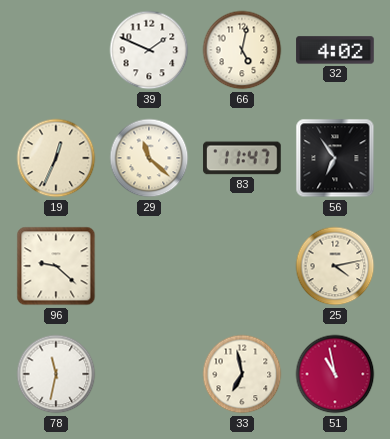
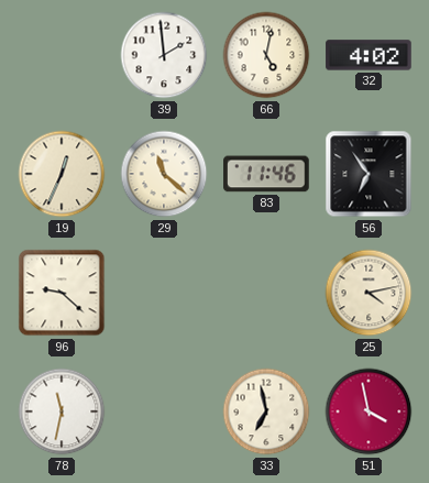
39: 1:49 -> 1:59 (164, 55)
83: 11:47 -> 11:46 (266, 174)
51: 10:58 -> 3:58 (369, 411)
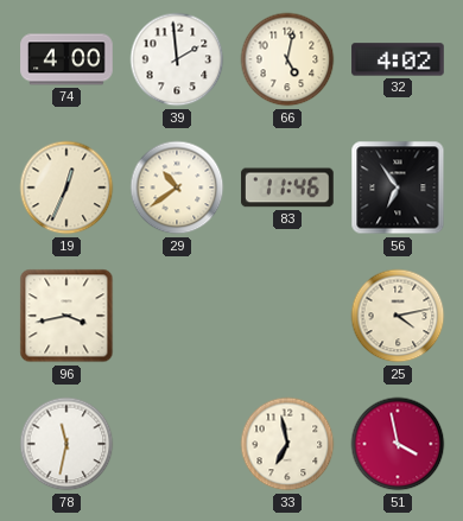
74: none -> 4:00 (66, 59)
29: 11:22 -> 10:39 (177, 188)
96: 9:22 -> 3:43 (66, 316)
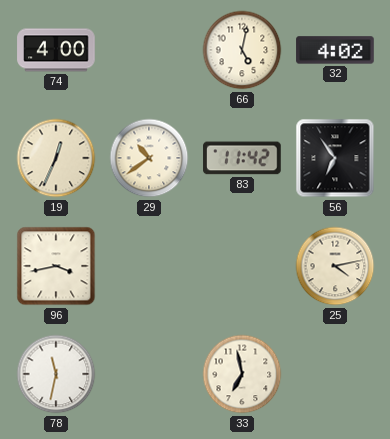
39: 1:59 -> none (177, 59)
83: 11:46 -> 11:42 (242, 158)
51: 3:58 -> none (398, 444)
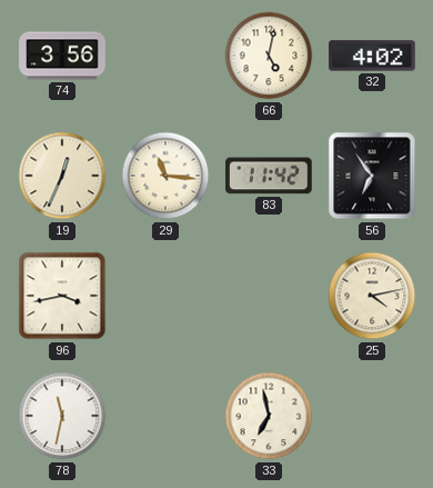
74: 4:00 -> 3:56 (62, 56)
29: 10:39 -> 11:16 (165, 176)
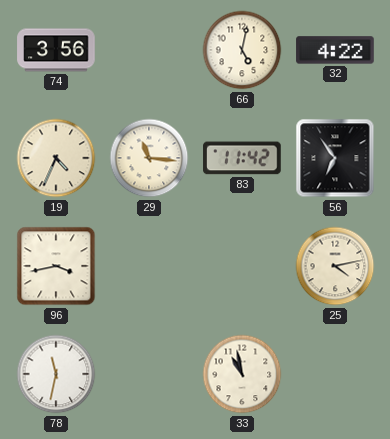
32: 4:02 -> 4:22 (335, 50)
19: 12:34 -> 4:34 (56, 158)
33: 6:58 -> 10:58 (242, 374)
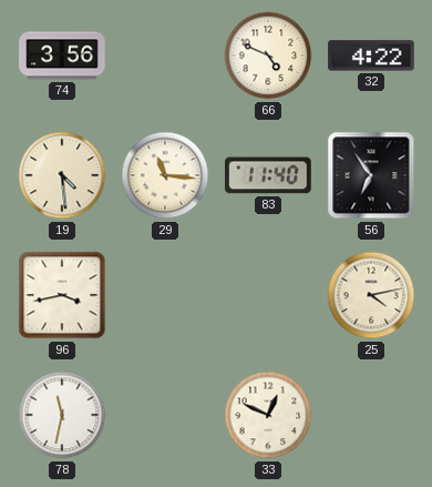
66: 5:02 -> 4:49 (268, 55)
19: 4:34 -> 4:29 (62, 175)
83: 11:42 -> 11:40 (268, 175)
33: 10:58 -> 12:49 (268, 415)
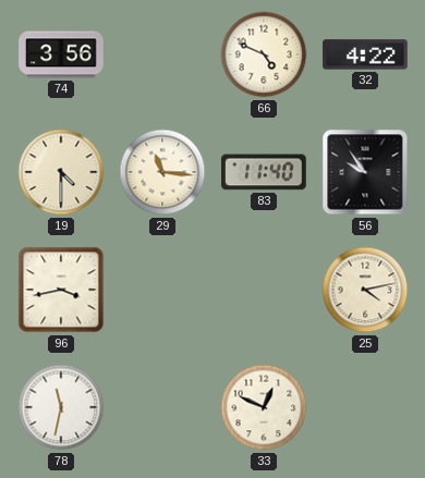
19: 4:29 -> 4:30 (61, 172)
56: 6:54 -> 9:54 (365, 172)
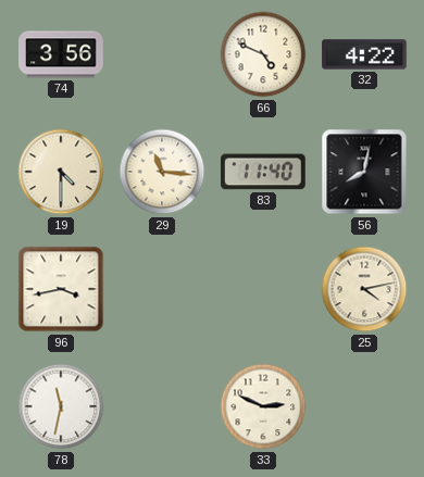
56: 9:54 -> 8:02 (364, 172)
33: 12:49 -> 2:49 (263, 406)
